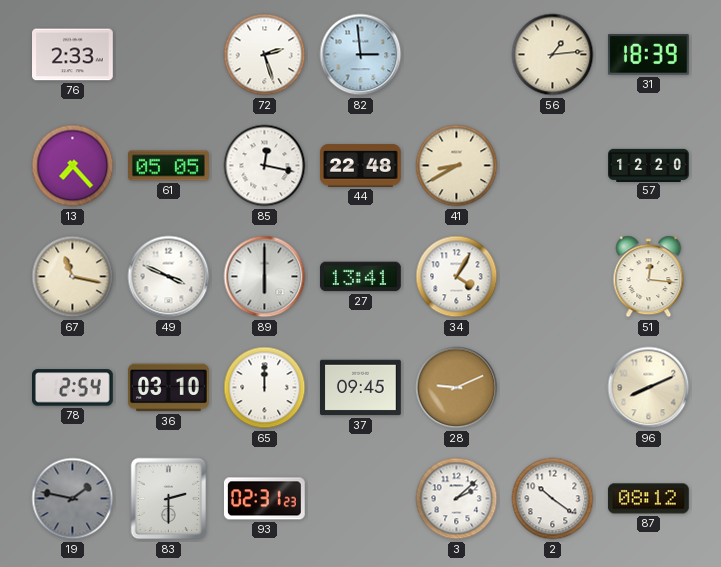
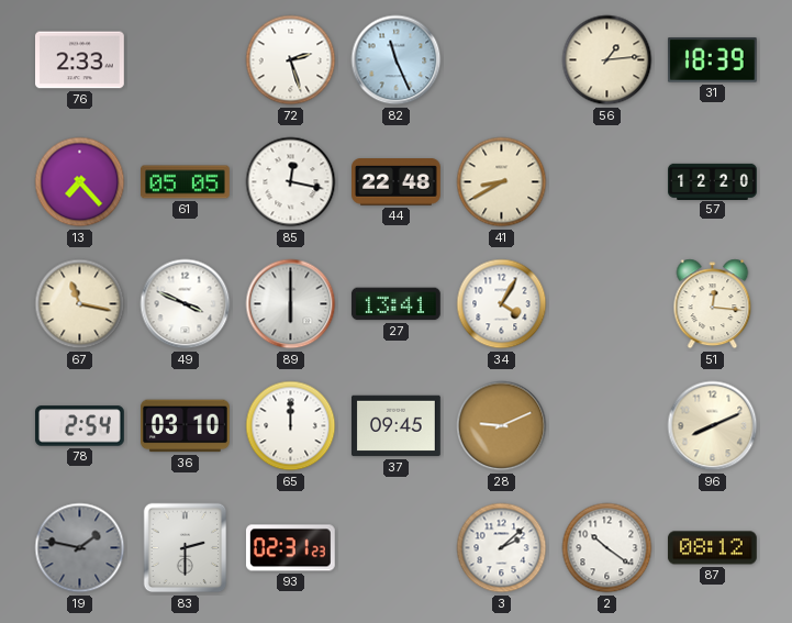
82: 2:59 -> 11:26 (397, 60)
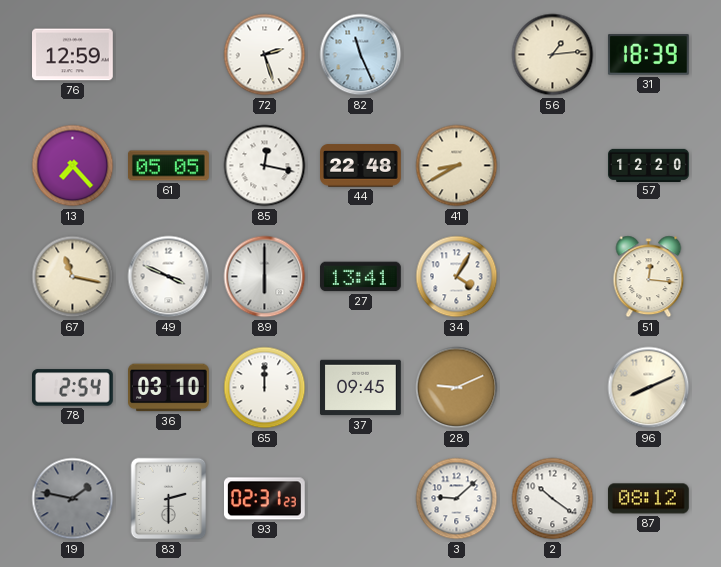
76: 2:33 -> 12:59 (73, 55)
3: 2:08 -> 9:08 (457, 499)
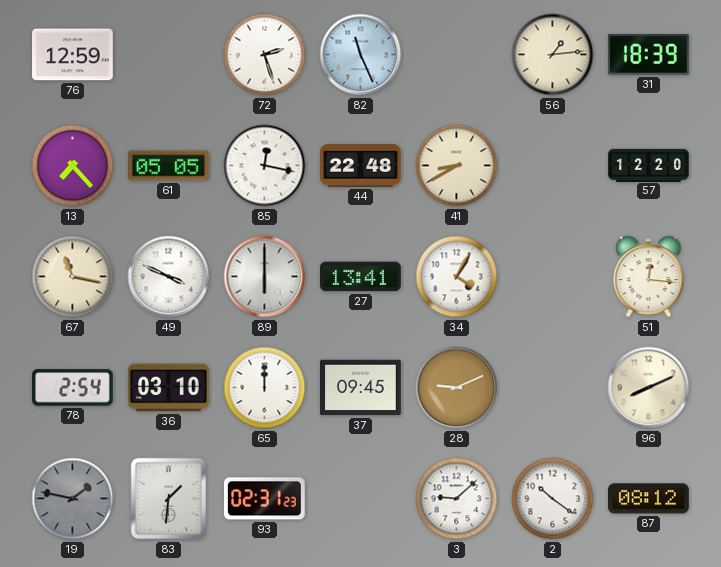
83: 2:30 -> 1:31 (169, 499)
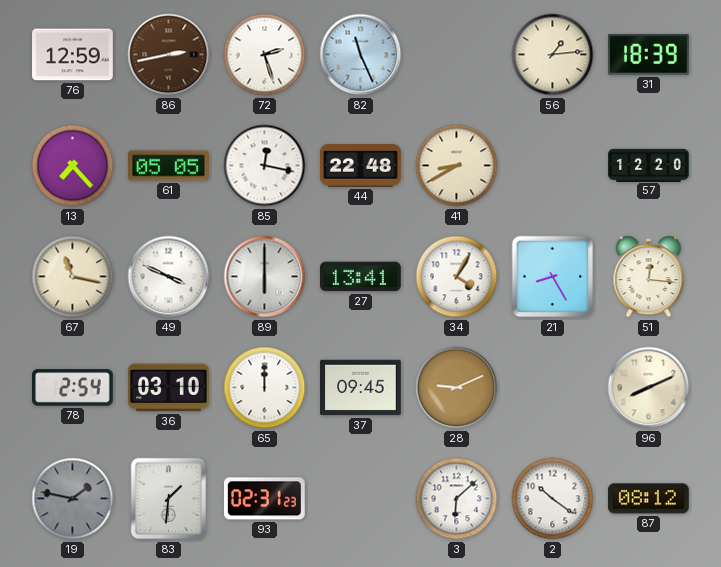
86: none -> 2:43 (169, 55)
21: none -> 8:25 (553, 277)
3: 9:08 -> 6:08 (457, 499)
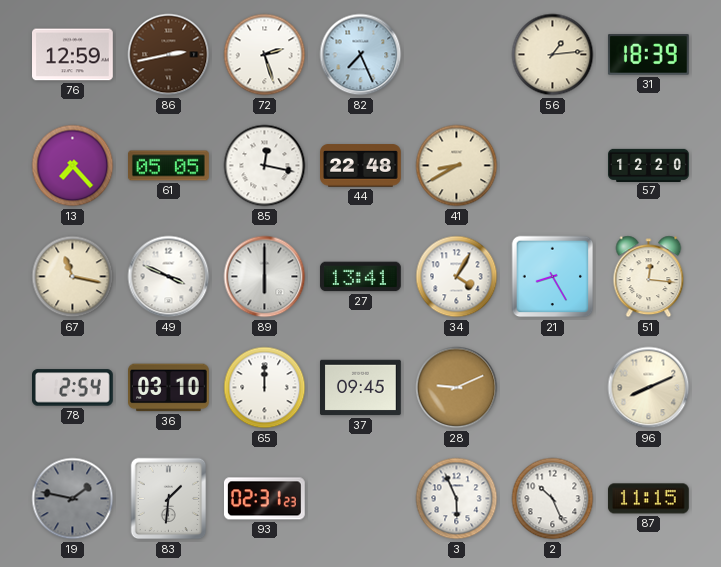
82: 11:26 -> 7:26 (361, 55)
3: 6:08 -> 5:56 (457, 499)
2: 10:21 -> 10:26 (553, 499)
87: 08:12 -> 11:15 (649, 499)
